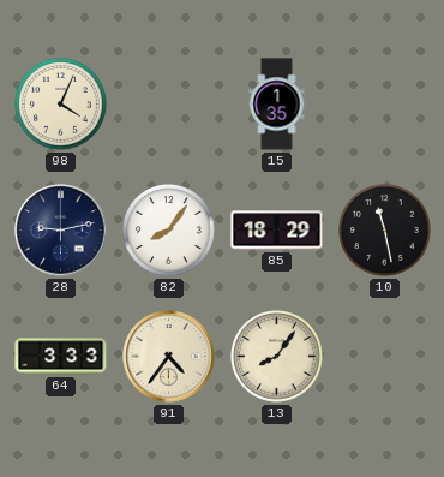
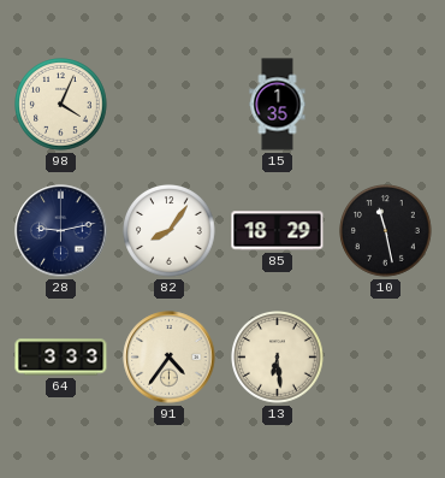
13: 8:06 -> 6:29 (278, 358)
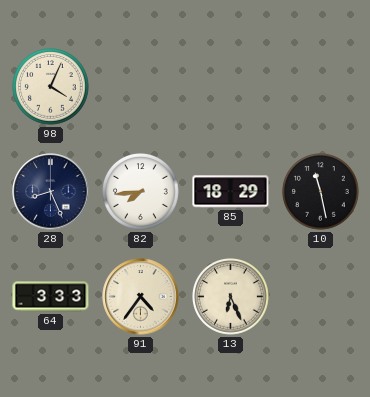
15: 1:35 -> none (278, 105)
28: 9:13 -> 8:26 (51, 192)
82: 8:06 -> 7:44 (141, 192)
13: 6:29 -> 6:26 (231, 297)
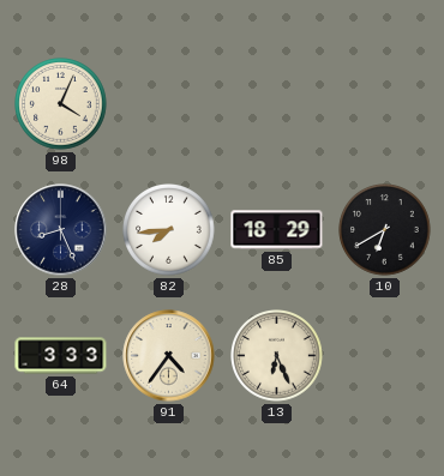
10: 11:28 -> 6:40 (385, 230)
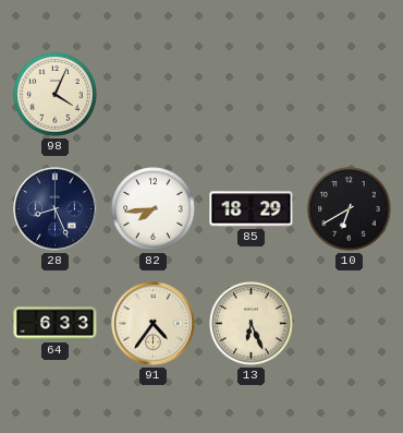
64: 3:33 -> 6:33 (56, 324)
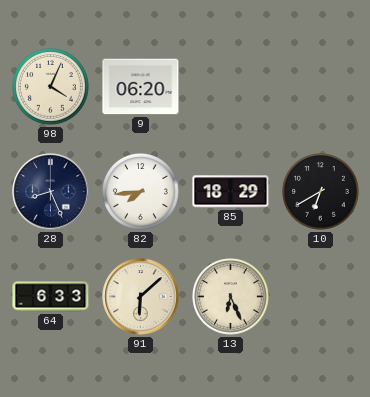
9: none -> 06:20 (141, 87)
91: 4:36 -> 6:08 (141, 297)
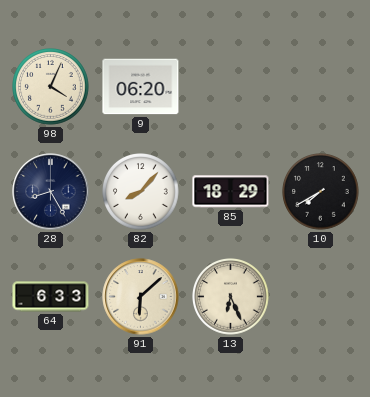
28: 8:26 -> 8:25 (51, 192)
82: 7:44 -> 8:07 (141, 192)
10: 6:40 -> 7:40 (321, 192)
